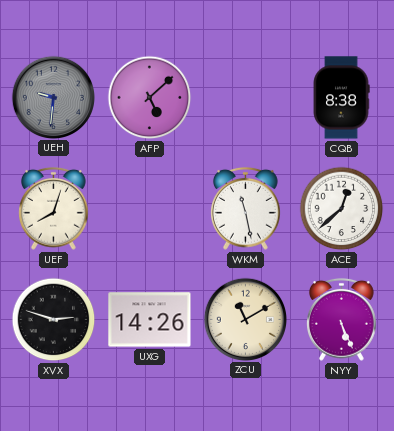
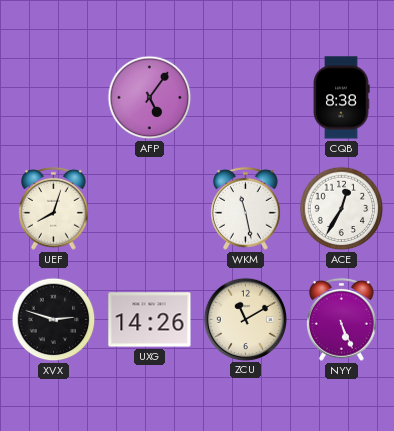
UEH: 9:31 -> none (53, 97)
AFP: 5:08 -> 5:06 (150, 98)
ACE: 12:38 -> 12:35 (342, 209)
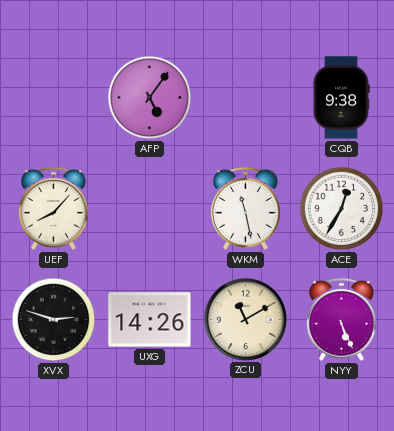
CQB: 8:38 -> 9:38 (341, 98)
UEF: 8:03 -> 8:07 (54, 208)
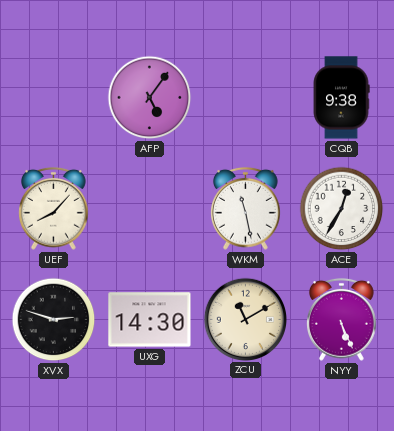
UXG: 14:26 -> 14:30 (150, 320)
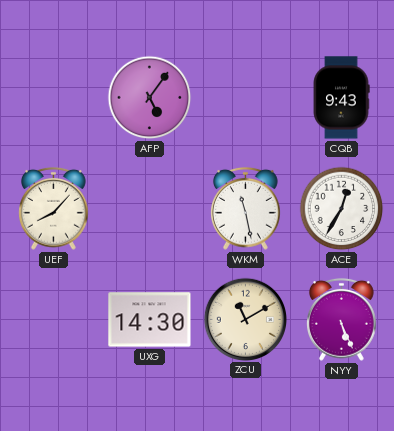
CQB: 9:38 -> 9:43 (341, 98)
XVX: 2:48 -> none (54, 320)
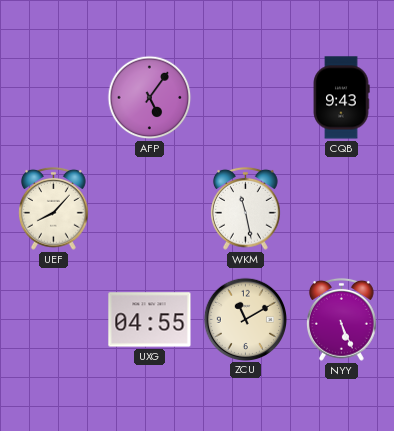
ACE: 12:35 -> none (342, 209)
UXG: 14:30 -> 04:55 (150, 320)
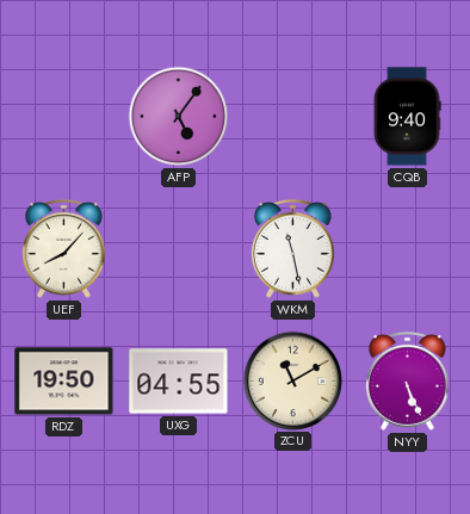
CQB: 9:43 -> 9:40 (407, 117)
RDZ: none -> 19:50 (64, 382)
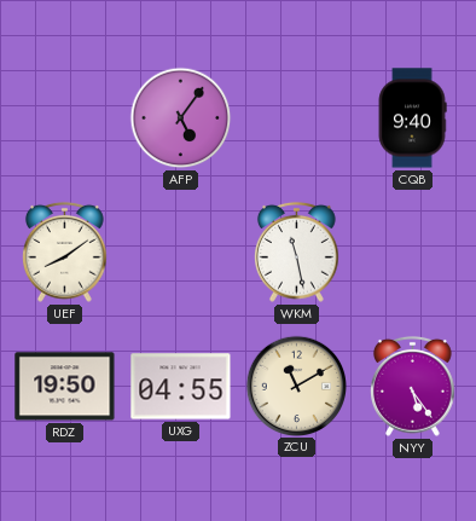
UEF: 8:07 -> 8:09 (65, 251)
NYY: 5:26 -> 5:24 (413, 386)
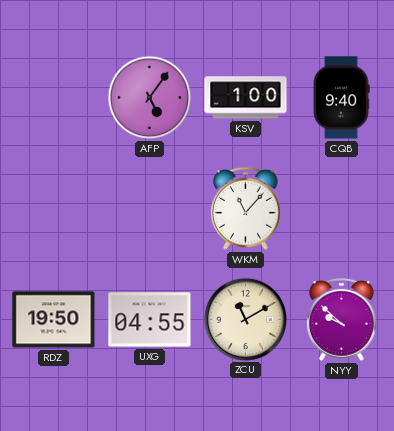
KSV: none -> 1:00 (246, 98)
UEF: 8:09 -> none (65, 251)
WKM: 11:28 -> 11:07 (246, 208)
NYY: 5:24 -> 9:52 (342, 319)
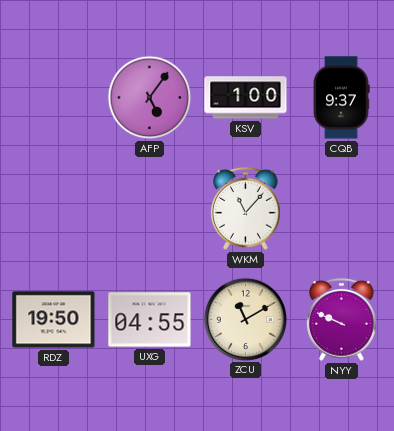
CQB: 9:40 -> 9:37 (341, 98)
NYY: 9:52 -> 9:49 (342, 319)
